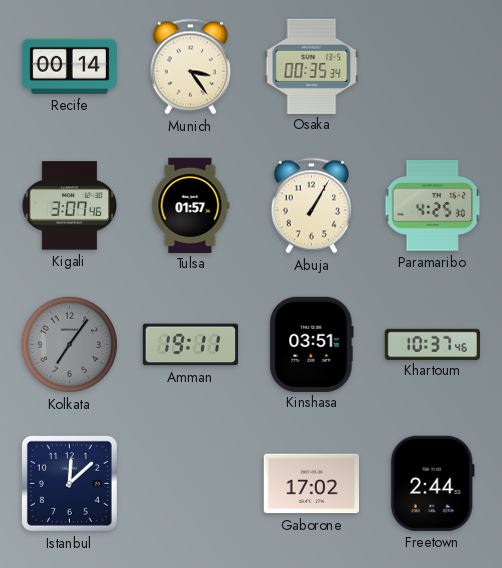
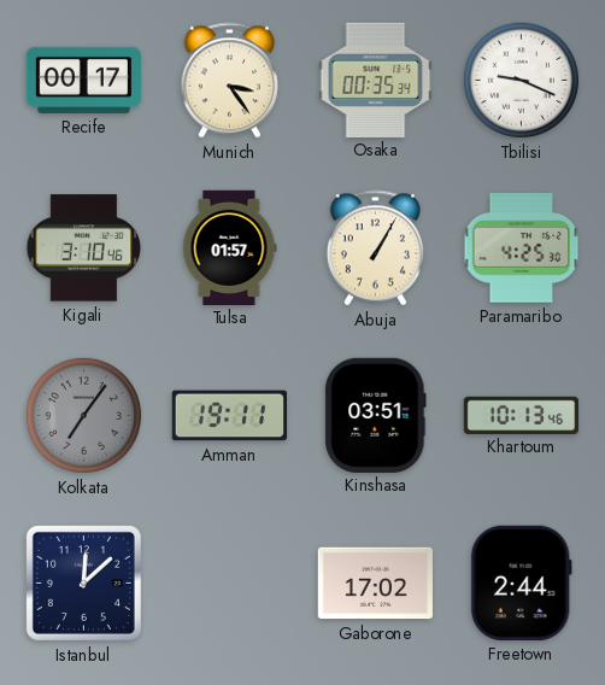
Recife: 00:14 -> 00:17 (83, 80)
Tbilisi: none -> 9:19 (521, 80)
Kigali: 3:07 -> 3:10 (84, 248)
Khartoum: 10:37 -> 10:13 (521, 415)
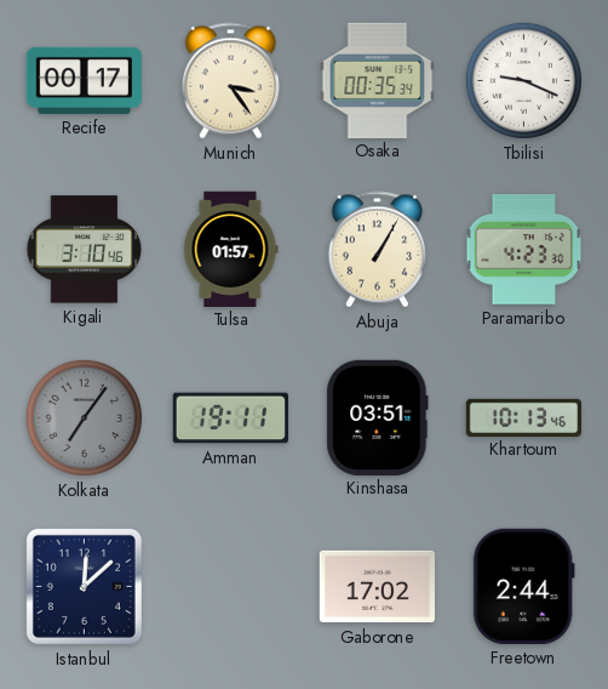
Paramaribo: 4:25 -> 4:23 (524, 250)
